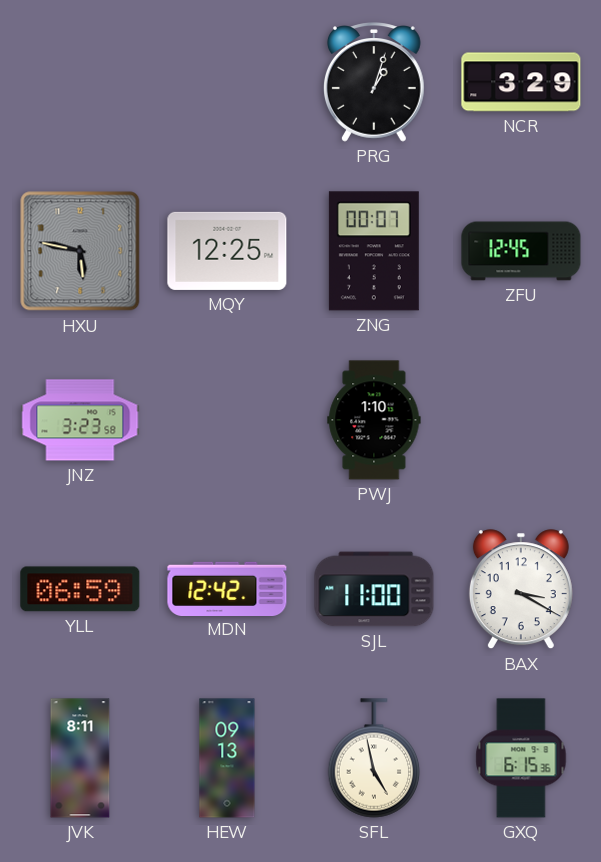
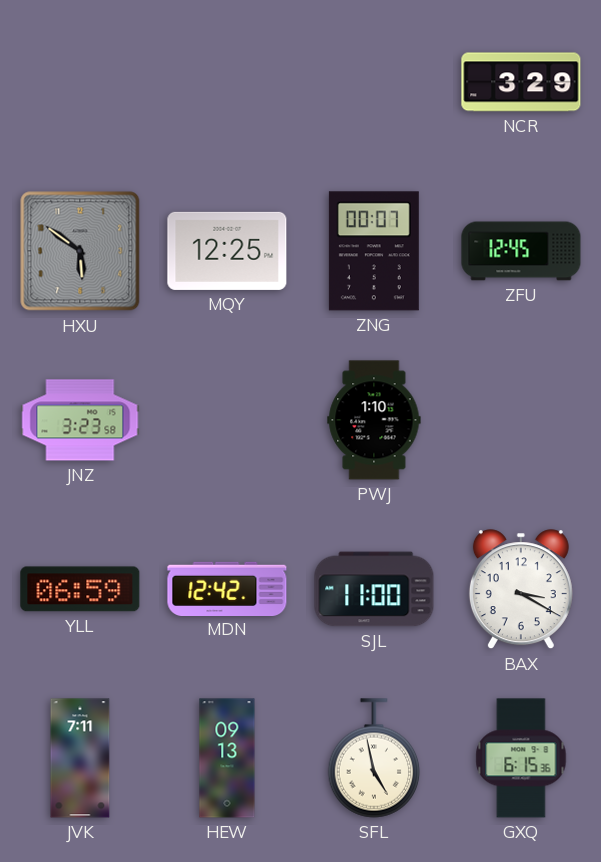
PRG: 1:03 -> none (374, 82)
HXU: 5:47 -> 5:51 (80, 251)
JVK: 8:11 -> 7:11 (80, 758)
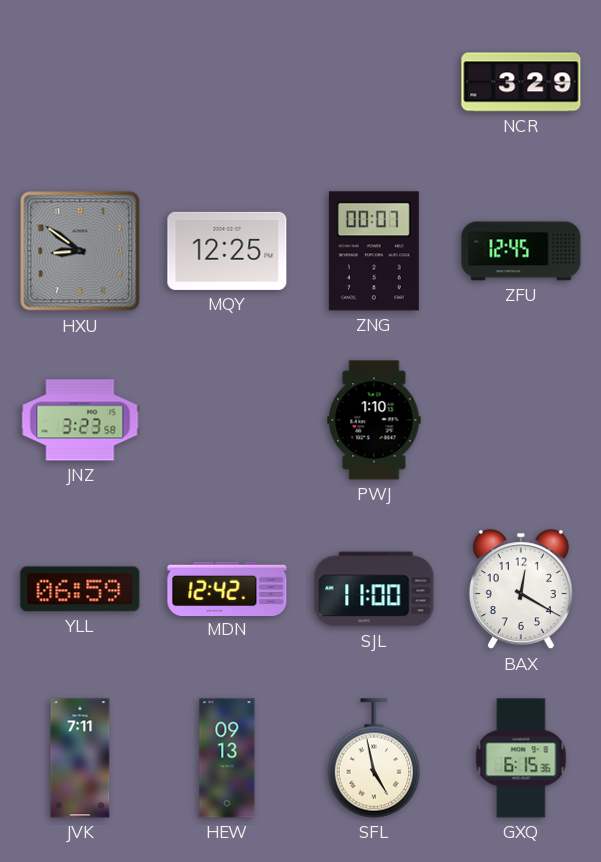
HXU: 5:51 -> 8:51 (80, 251)
BAX: 3:20 -> 12:20 (521, 590)
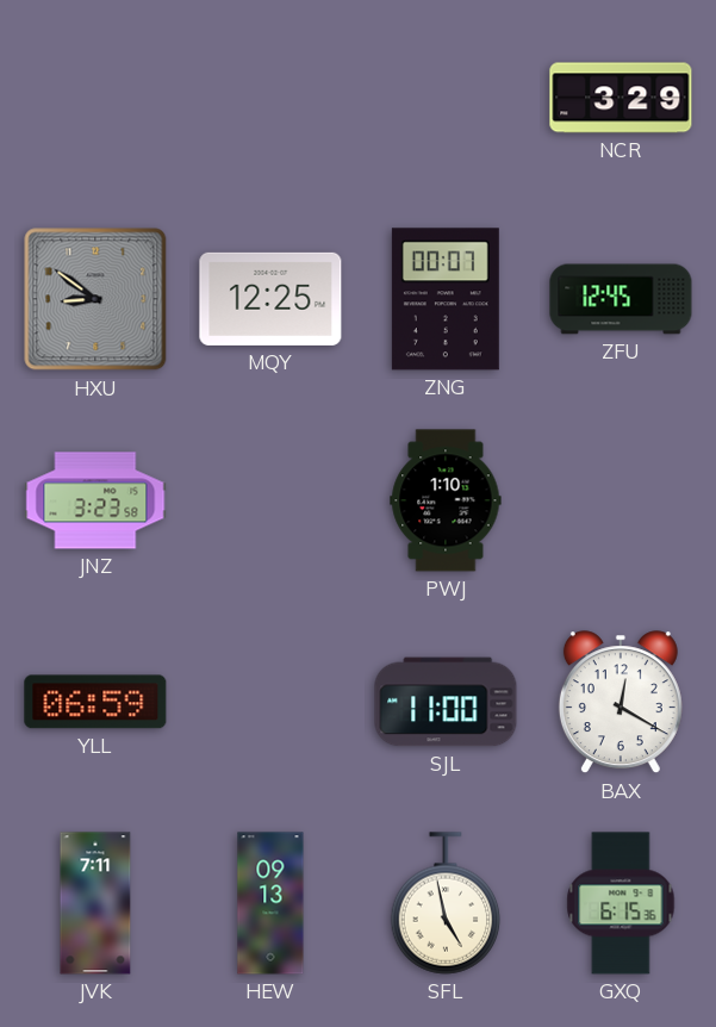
MDN: 12:42 -> none (227, 588)
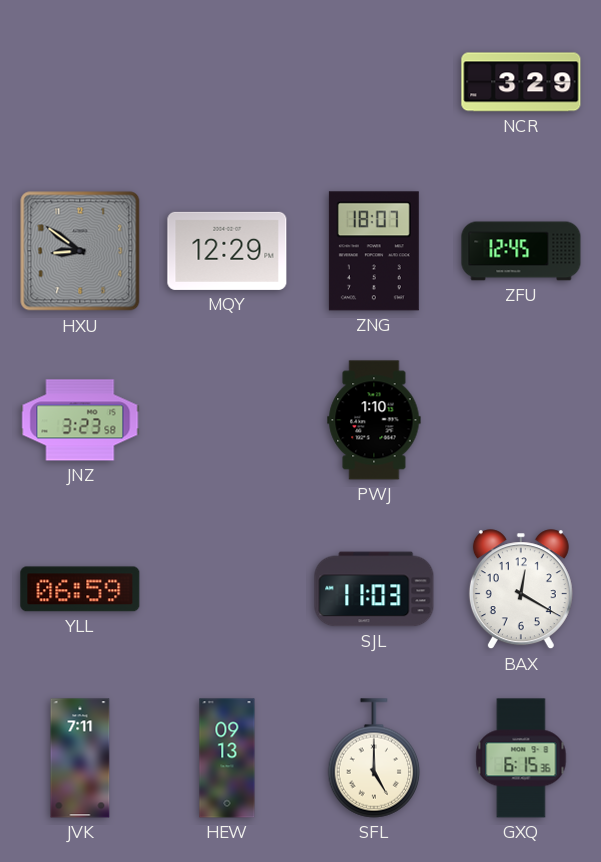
MQY: 12:25 -> 12:29 (227, 251)
ZNG: 00:07 -> 18:07 (374, 251)
SJL: 11:00 -> 11:03 (374, 589)
SFL: 4:58 -> 5:00 (374, 758)
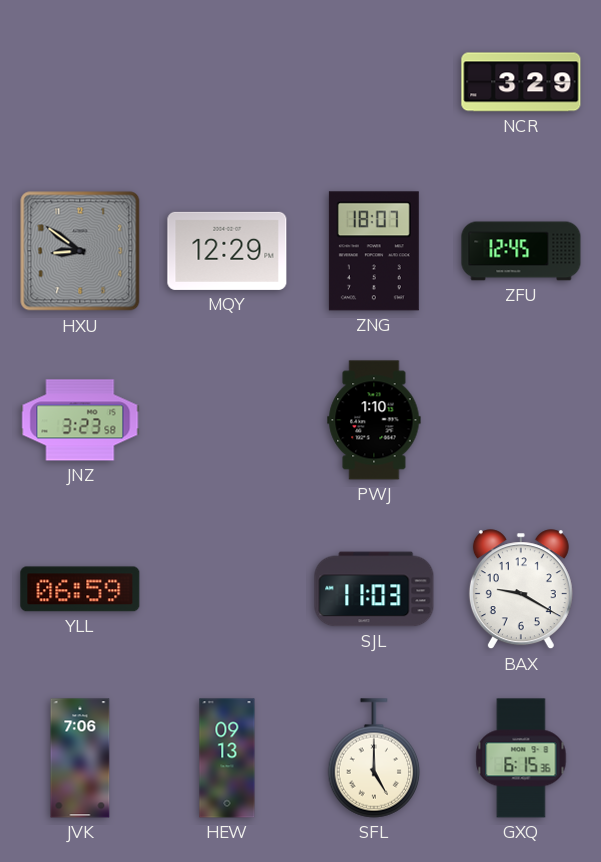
BAX: 12:20 -> 9:20 (521, 590)
JVK: 7:11 -> 7:06 (80, 758)
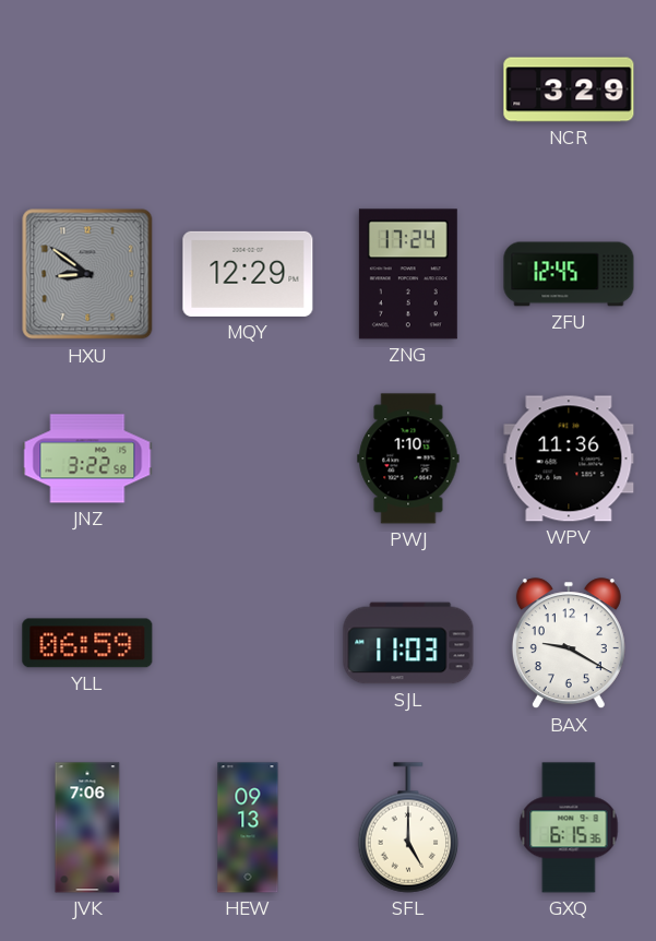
ZNG: 18:07 -> 17:24 (408, 274)
JNZ: 3:23 -> 3:22 (87, 458)
WPV: none -> 11:36 (569, 458)
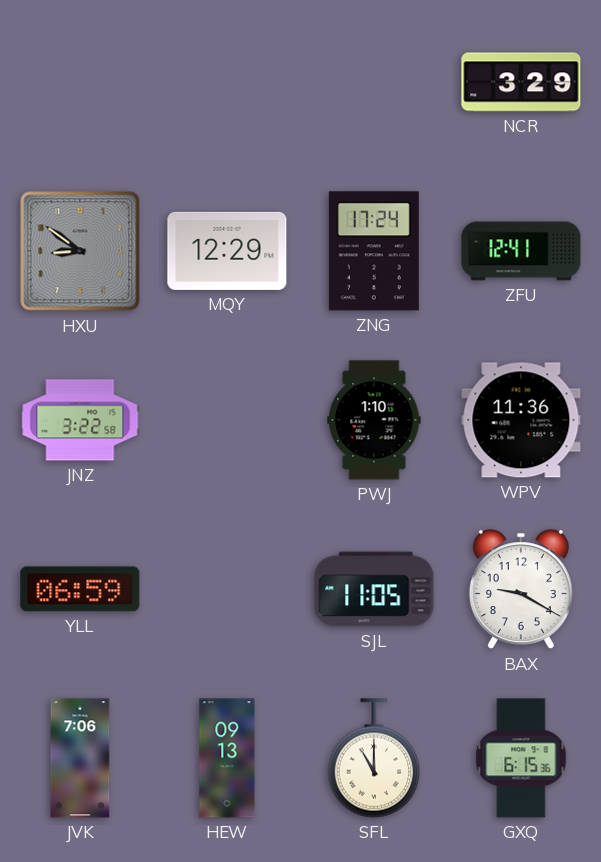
ZFU: 12:45 -> 12:41 (521, 251)
SJL: 11:03 -> 11:05 (374, 589)
SFL: 5:00 -> 11:00 (374, 758)
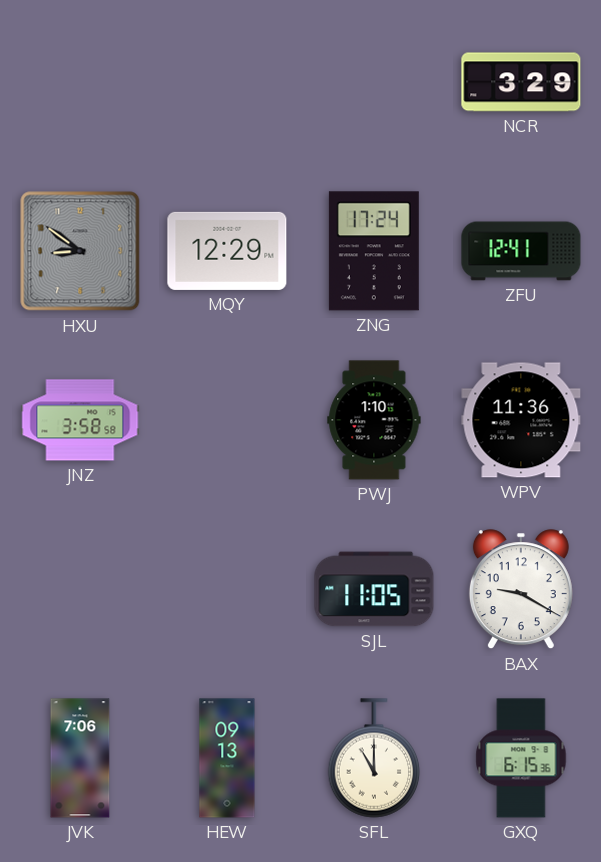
JNZ: 3:22 -> 3:58 (80, 420)
YLL: 06:59 -> none (80, 589)
